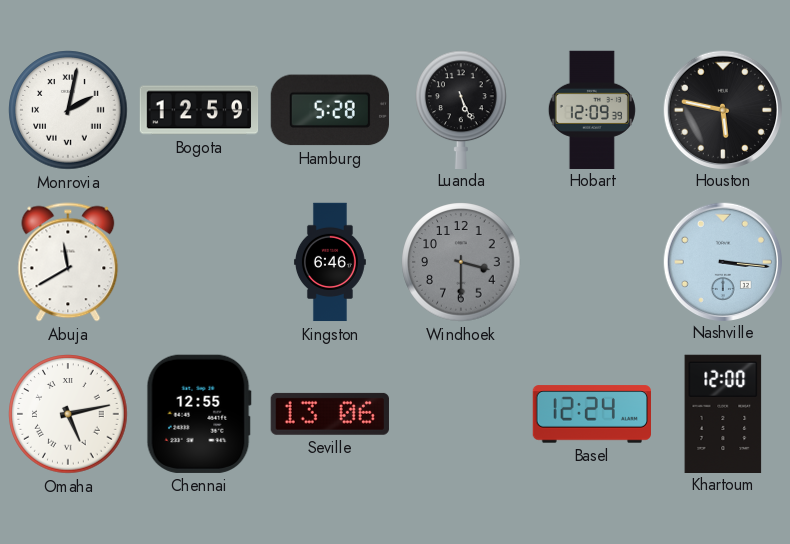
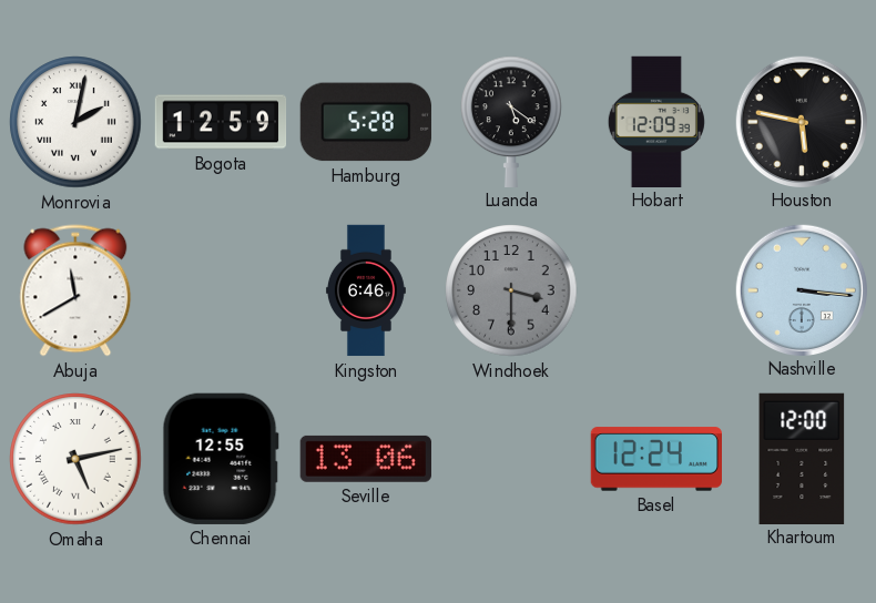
Luanda: 5:26 -> 5:21 (511, 121)
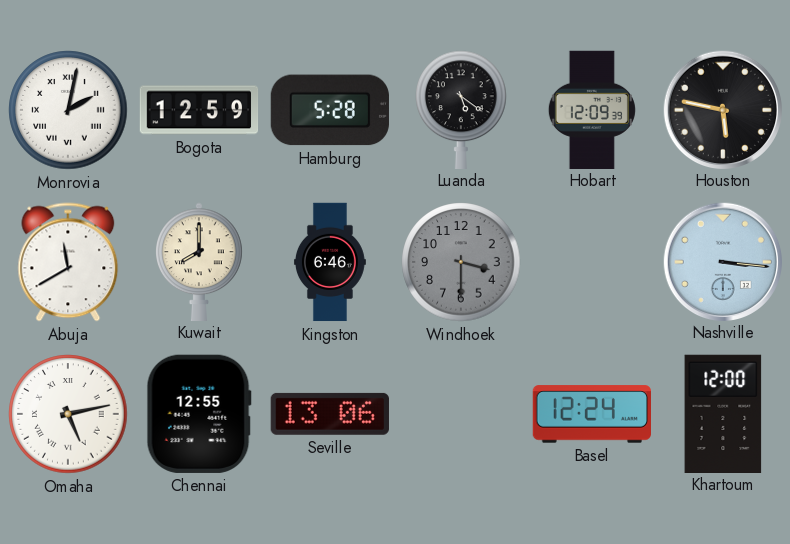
Kuwait: none -> 8:00 (200, 261)
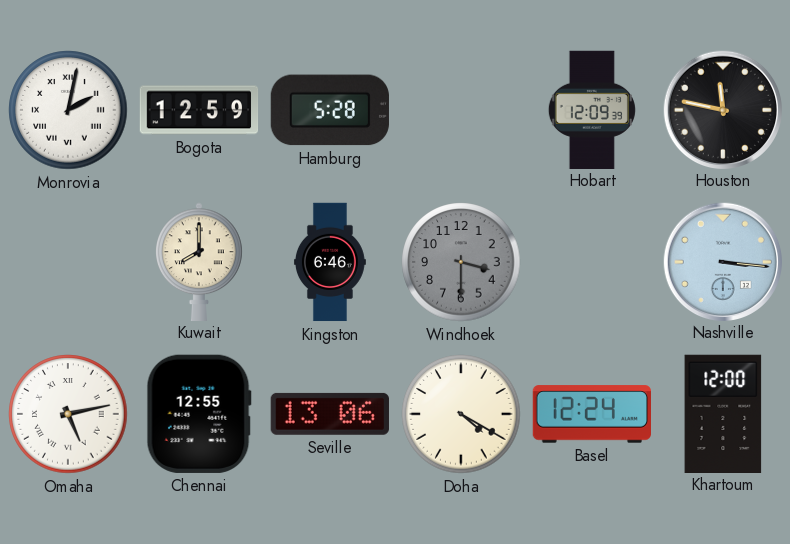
Luanda: 5:21 -> none (461, 109)
Houston: 5:47 -> 11:47 (722, 109)
Abuja: 11:40 -> none (68, 262)
Doha: none -> 4:20 (461, 414)
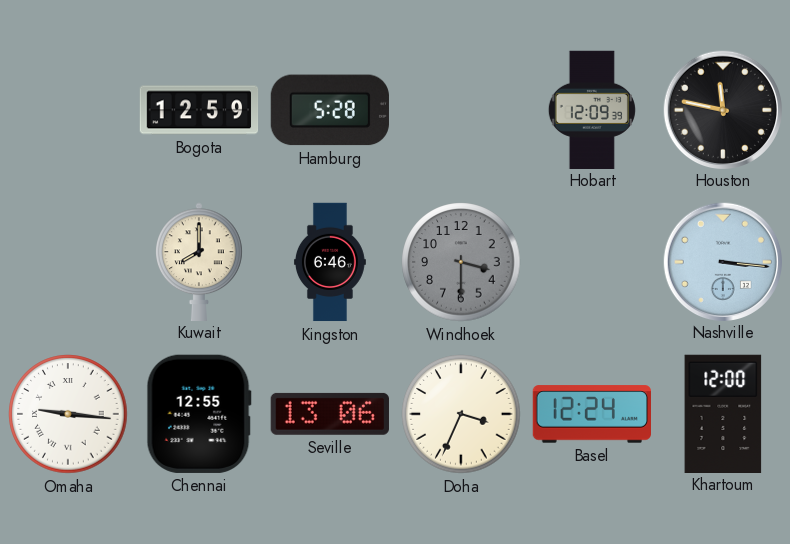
Monrovia: 2:02 -> none (68, 110)
Omaha: 5:13 -> 9:16 (68, 414)
Doha: 4:20 -> 3:34 (461, 414)
